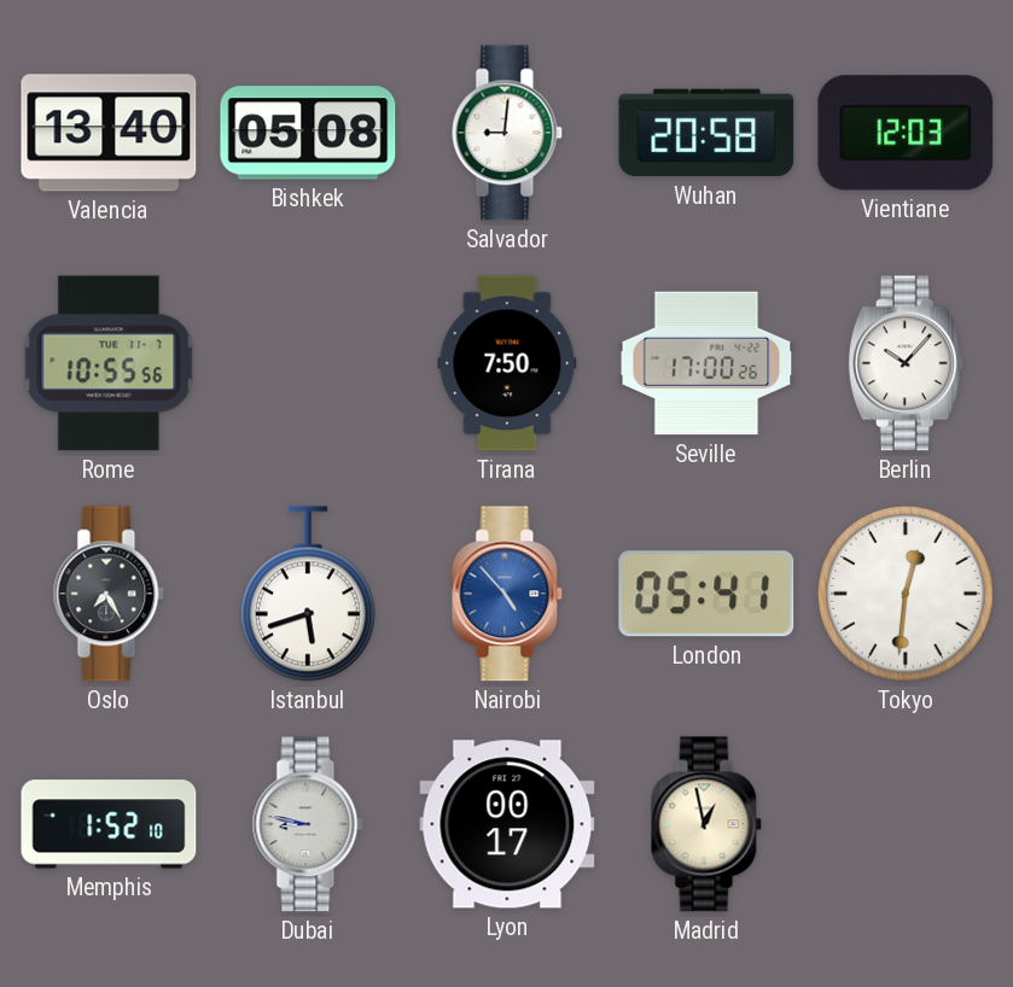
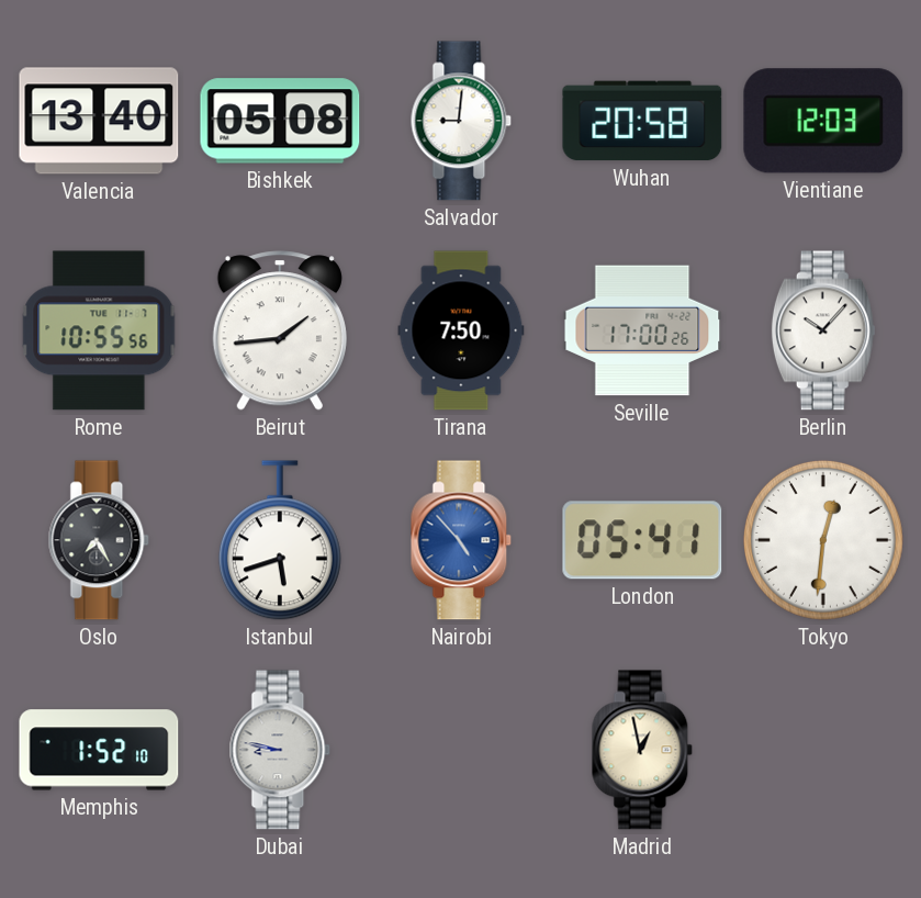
Beirut: none -> 1:44 (280, 330)
Lyon: 00:17 -> none (507, 824)
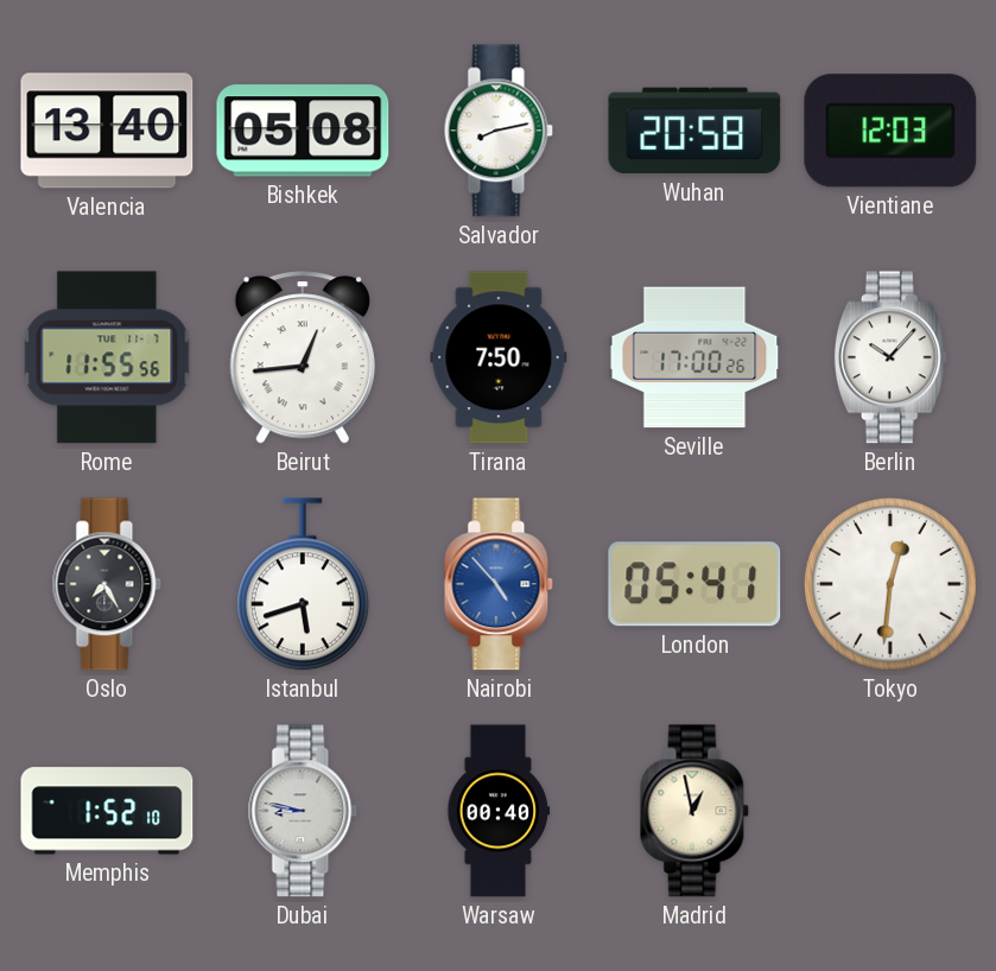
Salvador: 9:01 -> 8:13 (499, 131)
Rome: 10:55 -> 11:55 (107, 357)
Beirut: 1:44 -> 12:44 (303, 357)
Warsaw: none -> 00:40 (499, 811)
